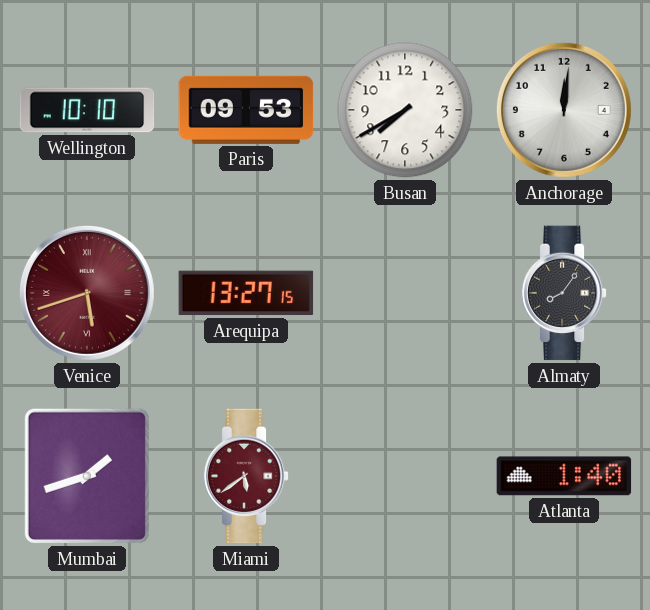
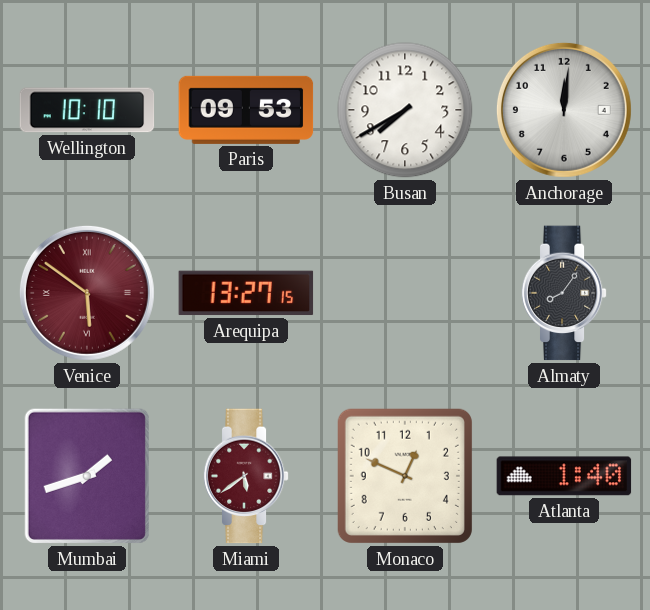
Venice: 5:42 -> 5:51 (87, 293)
Monaco: none -> 12:49 (405, 476)
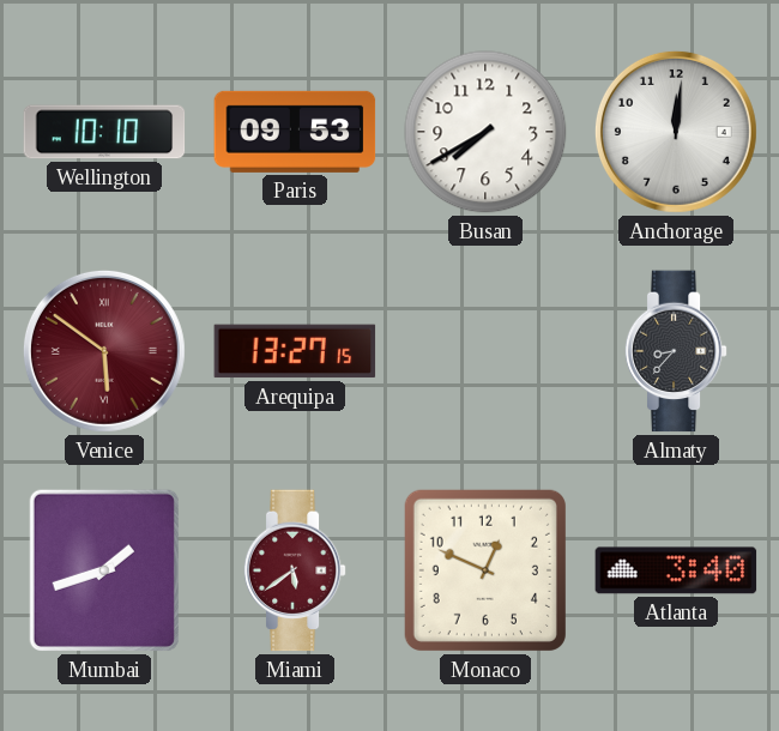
Almaty: 8:06 -> 8:37 (676, 351)
Atlanta: 1:40 -> 3:40 (676, 570)
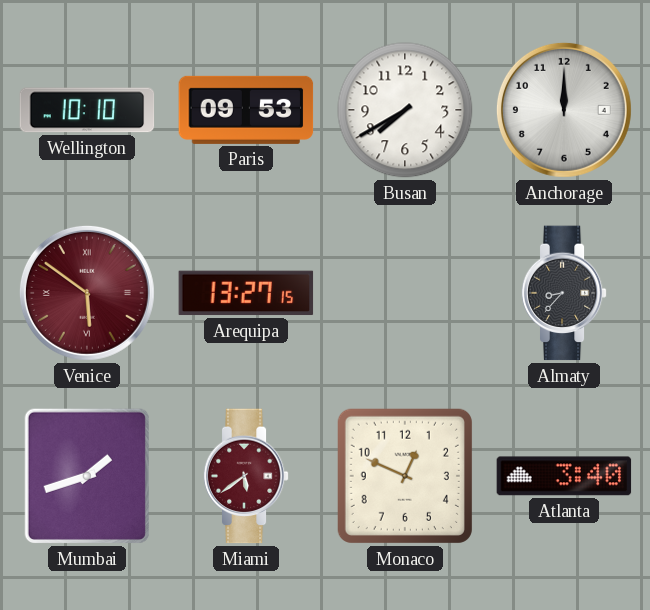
Anchorage: 12:01 -> 12:00 (564, 110)
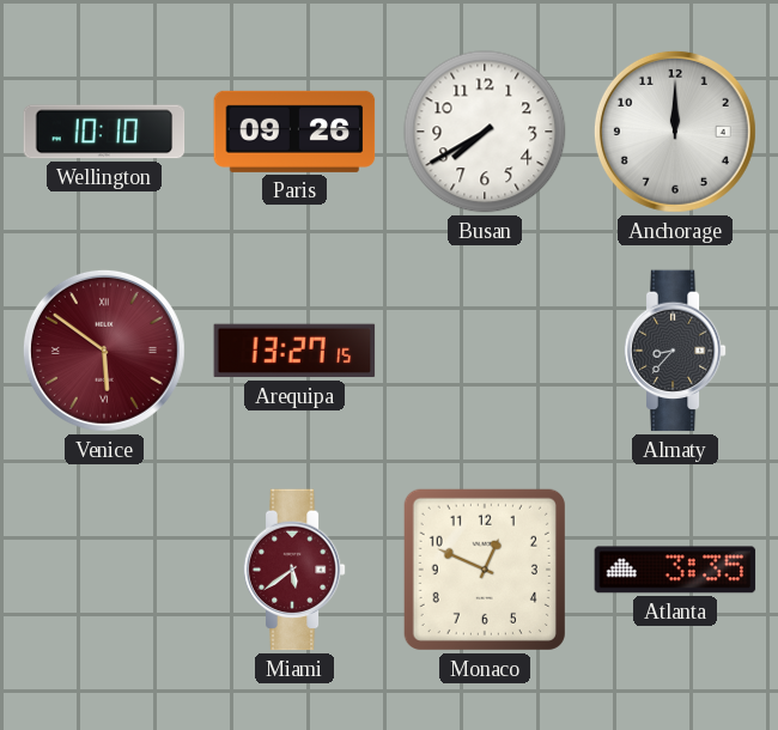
Paris: 09:53 -> 09:26 (294, 132)
Mumbai: 1:42 -> none (87, 476)
Atlanta: 3:40 -> 3:35 (675, 570)
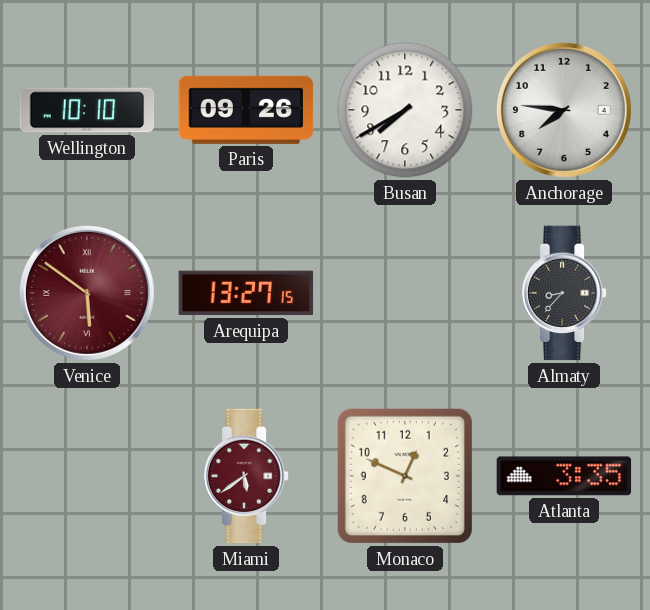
Anchorage: 12:00 -> 7:46 (564, 110)
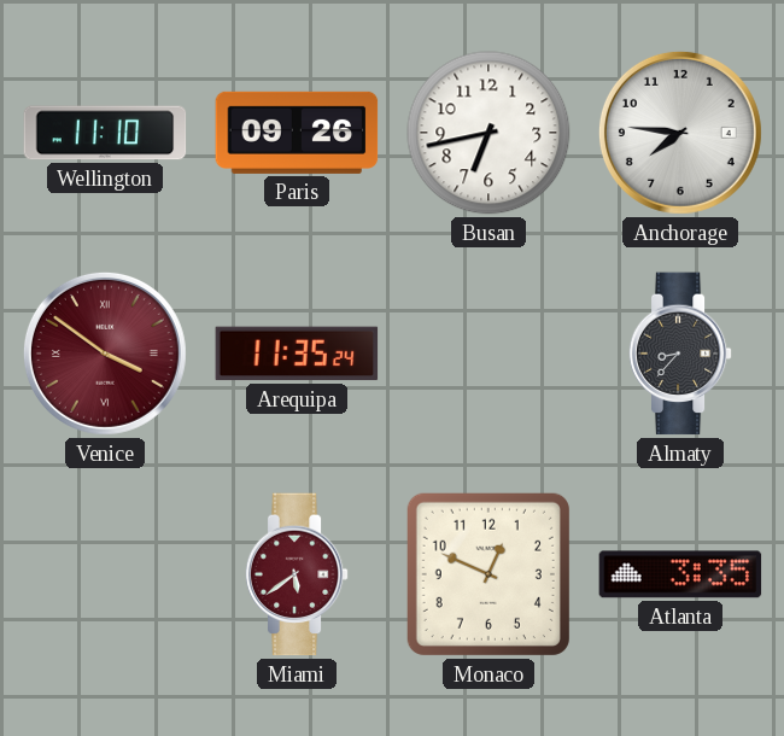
Wellington: 10:10 -> 11:10 (105, 133)
Busan: 7:40 -> 6:43 (488, 133)
Venice: 5:51 -> 3:51 (105, 354)
Arequipa: 13:27 -> 11:35 (297, 354)
